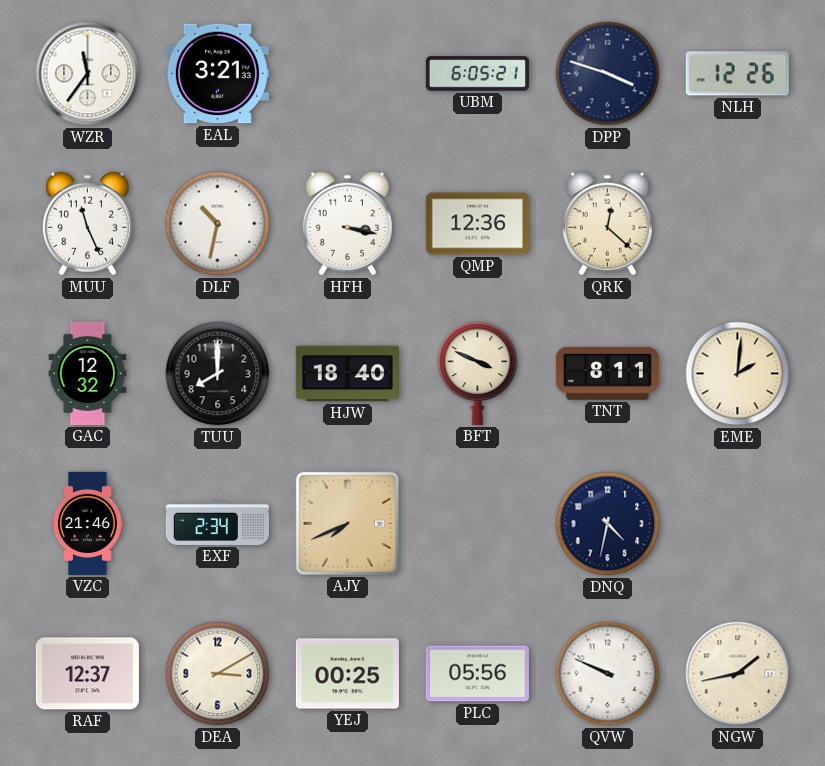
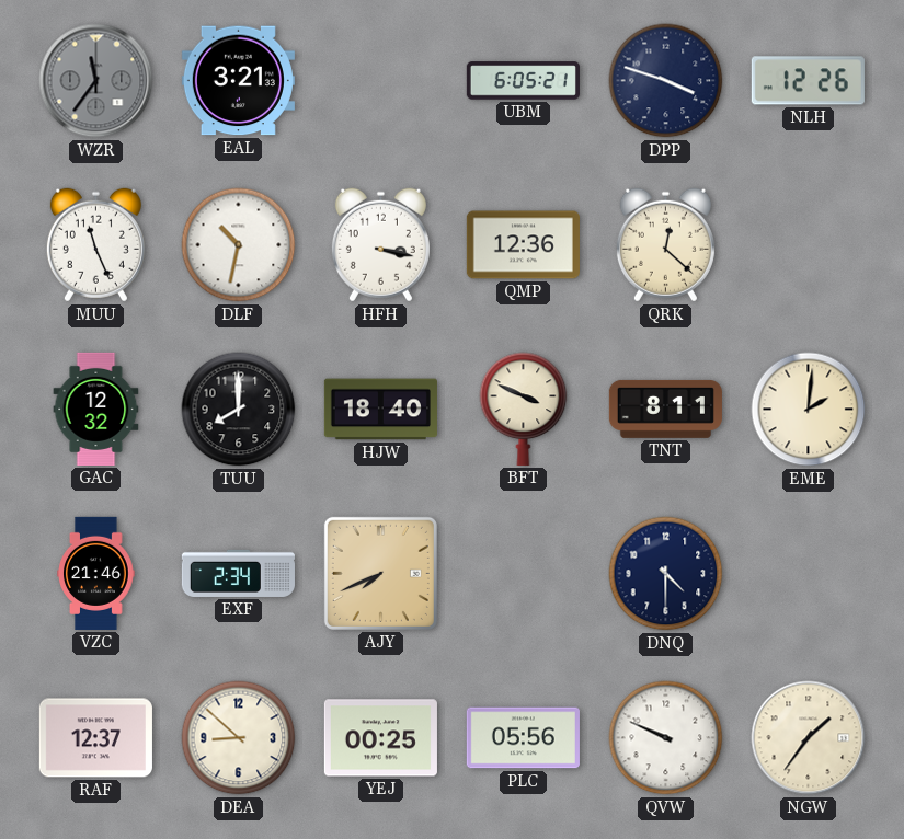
WZR dial: white -> grey (96, 81)
DNQ: 4:32 -> 4:30 (666, 574)
DEA: 3:10 -> 8:52 (239, 738)
NGW: 1:43 -> 1:36 (809, 738)
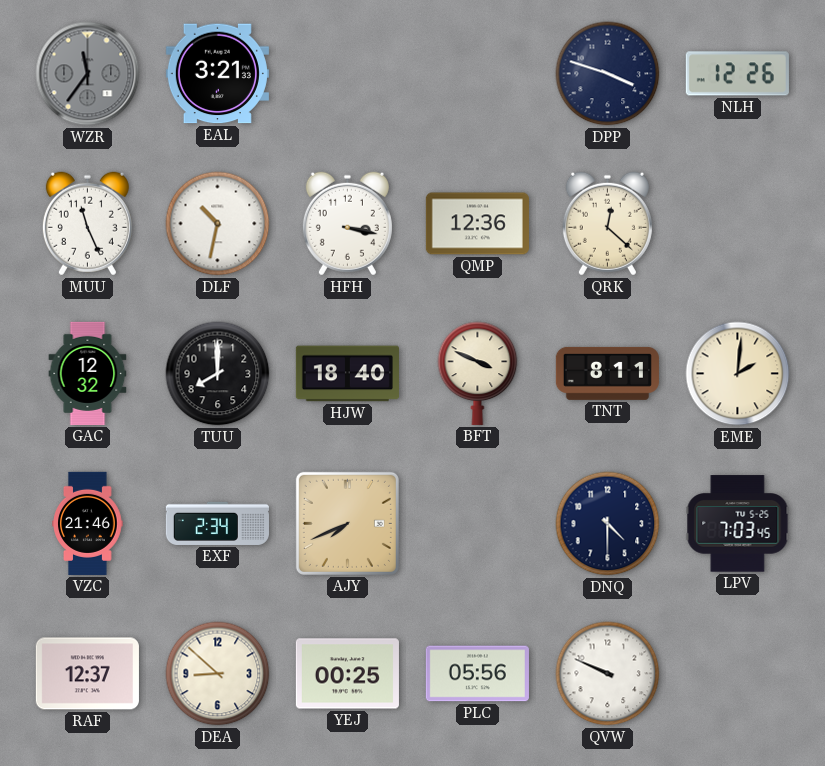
UBM: 6:05 -> none (523, 81)
LPV: none -> 7:03 (738, 524)
NGW: 1:36 -> none (809, 738)
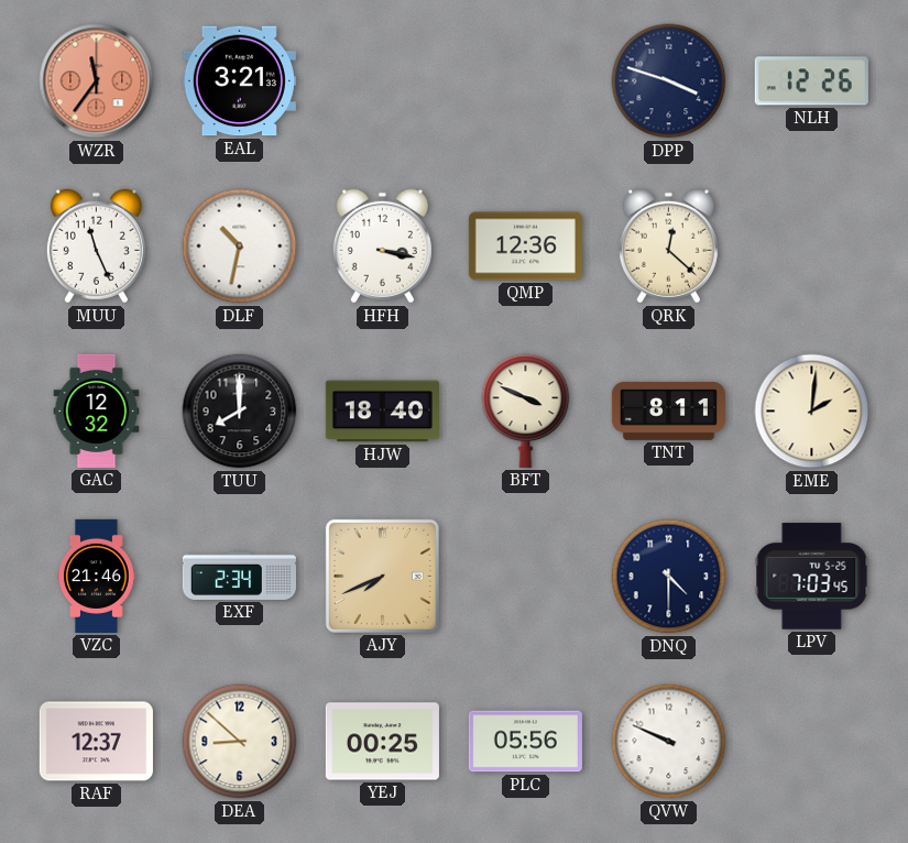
WZR dial: grey -> salmon (97, 81)
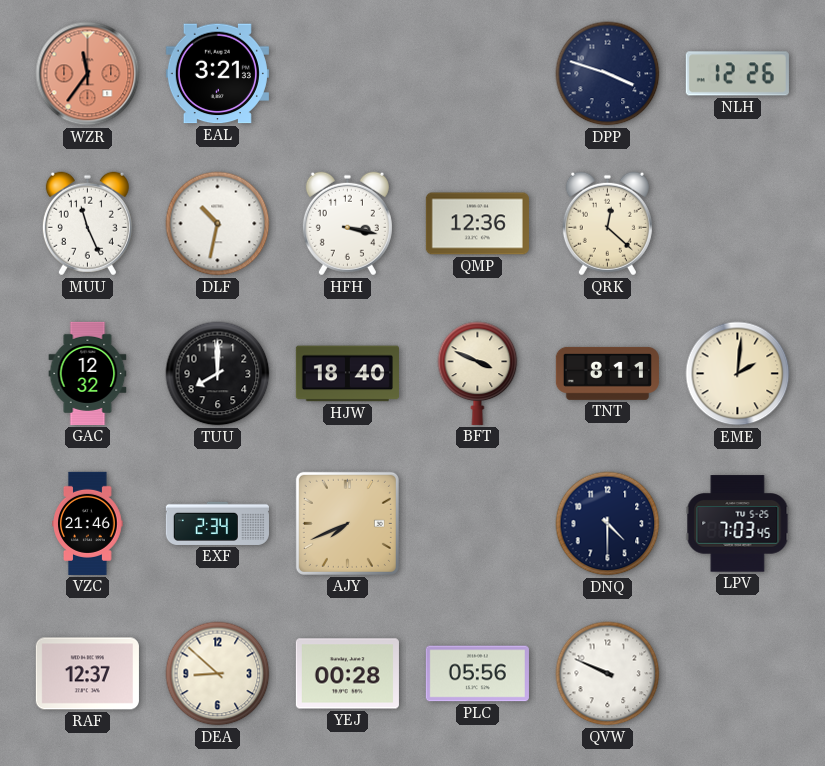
YEJ: 00:25 -> 00:28 (347, 674)
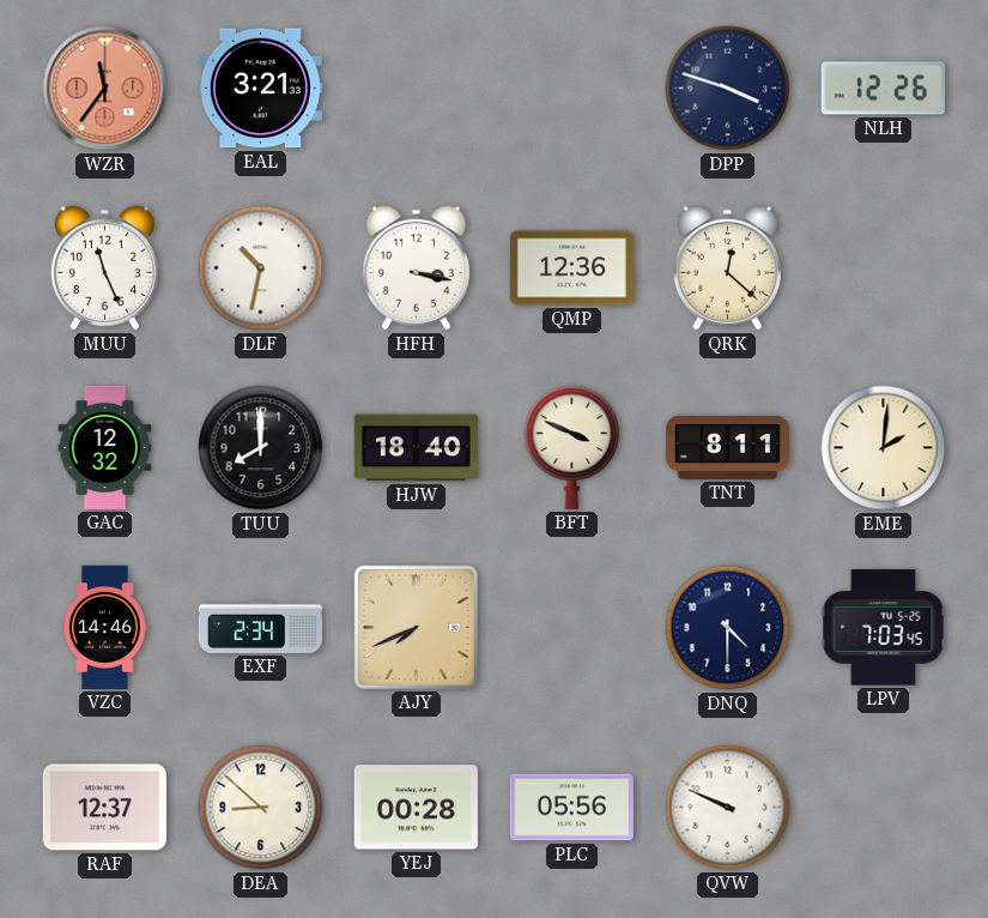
VZC: 21:46 -> 14:46 (105, 627)
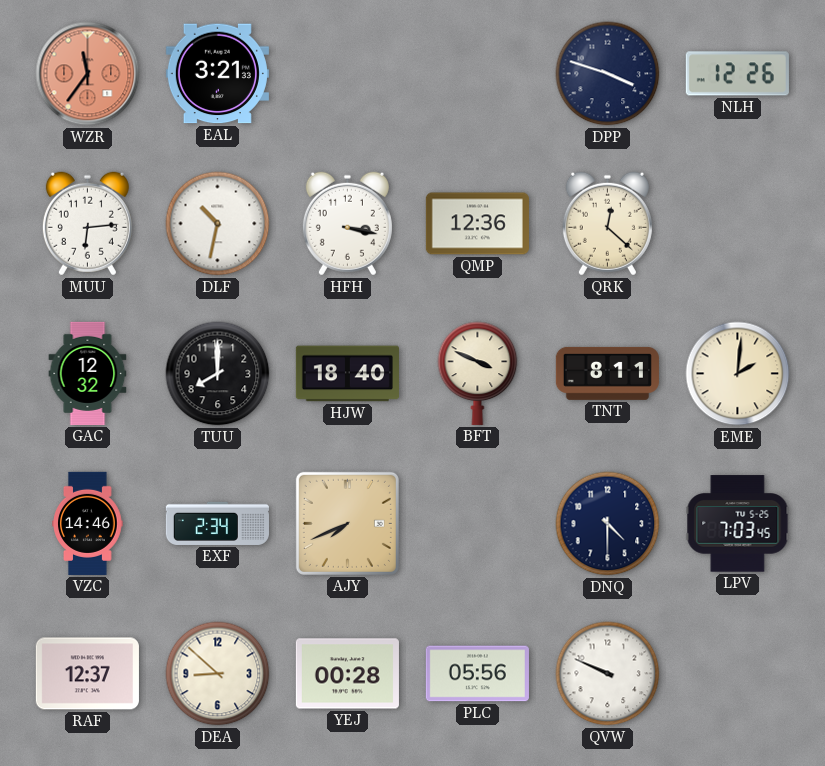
MUU: 11:26 -> 6:14 (87, 224)
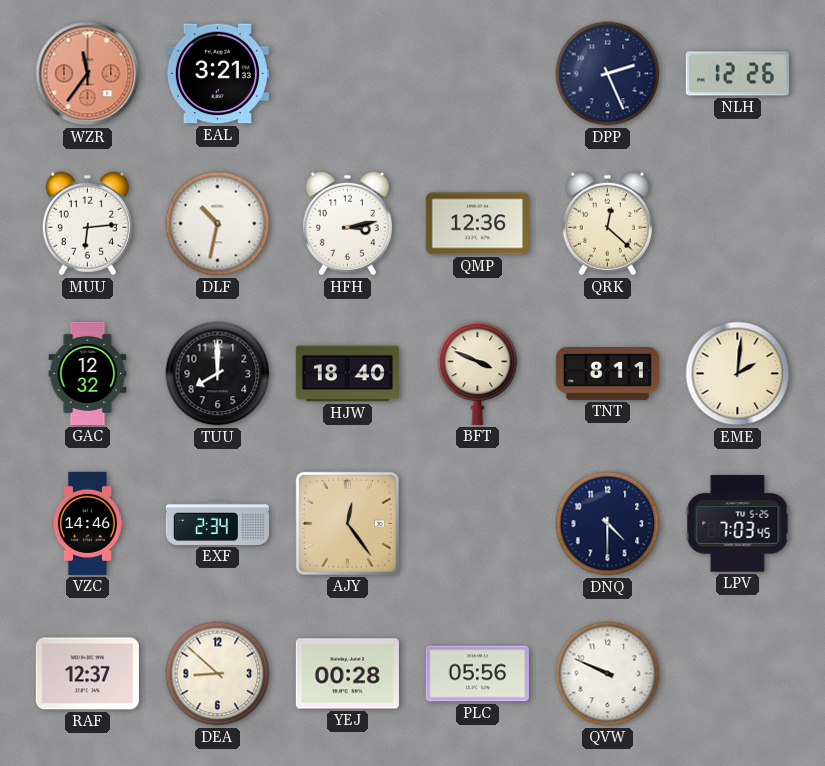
DPP: 3:48 -> 2:26 (608, 74)
HFH: 3:17 -> 3:13 (347, 224)
AJY: 7:41 -> 12:24 (347, 523)
